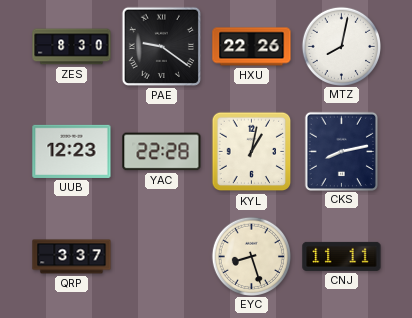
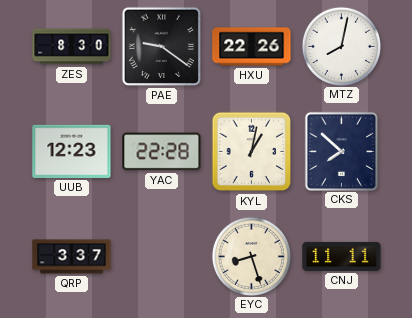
CKS: 8:13 -> 7:52 (341, 151)
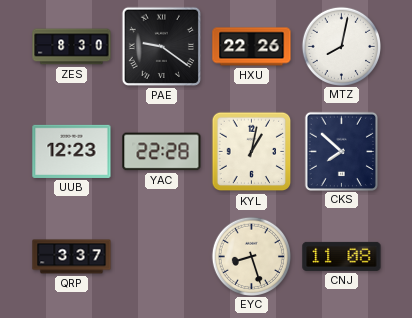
CNJ: 11:11 -> 11:08 (342, 256)
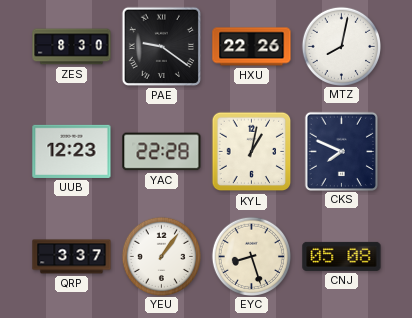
CKS: 7:52 -> 7:49 (341, 151)
YEU: none -> 1:06 (161, 256)
CNJ: 11:08 -> 05:08 (342, 256)
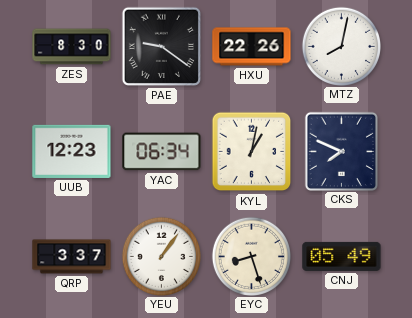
YAC: 22:28 -> 06:34 (162, 152)
CNJ: 05:08 -> 05:49 (342, 256)
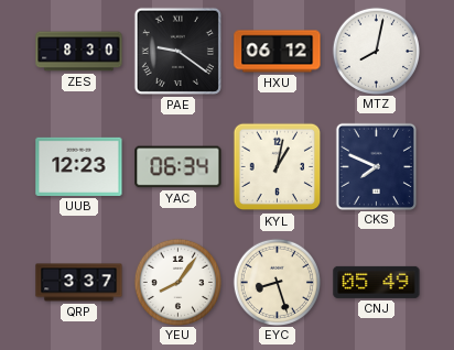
HXU: 22:26 -> 06:12 (278, 52)
YEU: 1:06 -> 8:06 (177, 282)
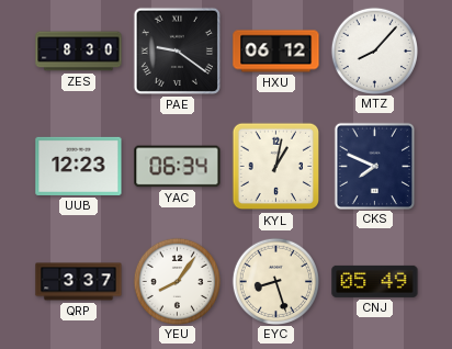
MTZ: 8:02 -> 8:07 (374, 50)
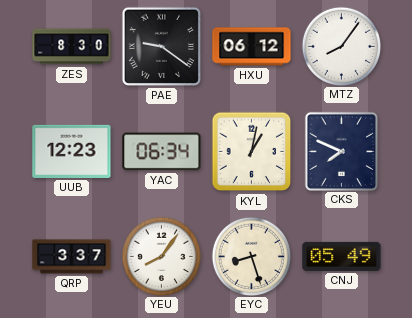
MTZ: 8:07 -> 8:06 (341, 46)
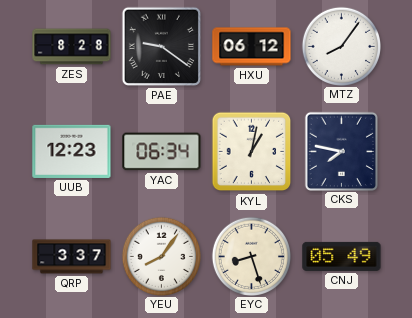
ZES: 8:30 -> 8:28 (72, 47)
CKS: 7:49 -> 7:47 (341, 151)
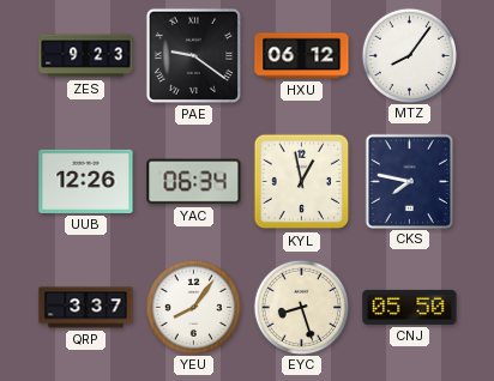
ZES: 8:28 -> 9:23 (86, 56)
UUB: 12:23 -> 12:26 (86, 181)
KYL: 1:02 -> 12:58 (302, 182)
CNJ: 05:49 -> 05:50 (410, 307)
